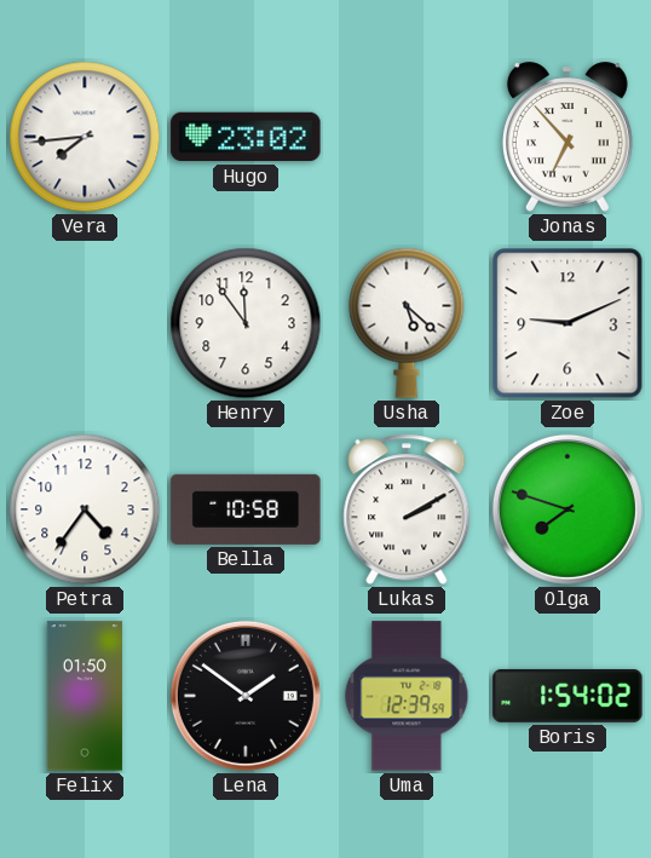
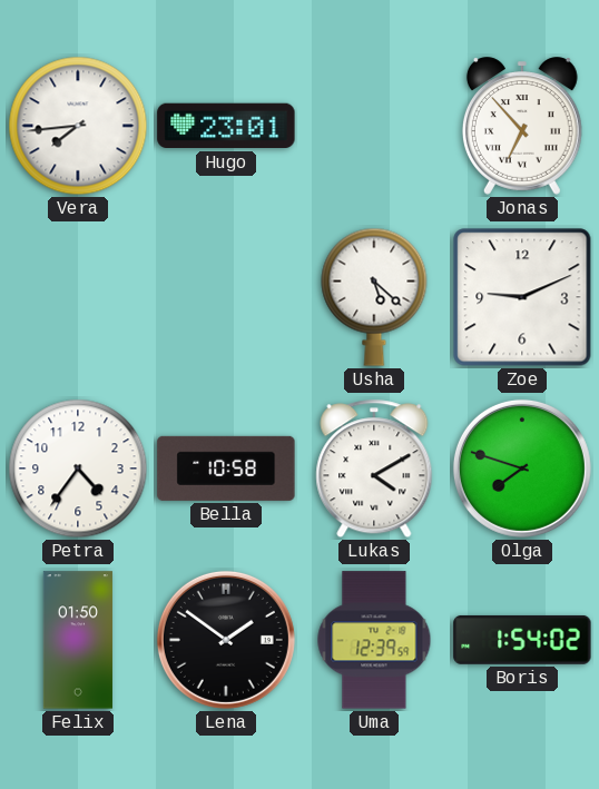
Hugo: 23:02 -> 23:01 (226, 126)
Henry: 11:54 -> none (246, 323)
Lukas: 2:10 -> 4:10 (374, 469)
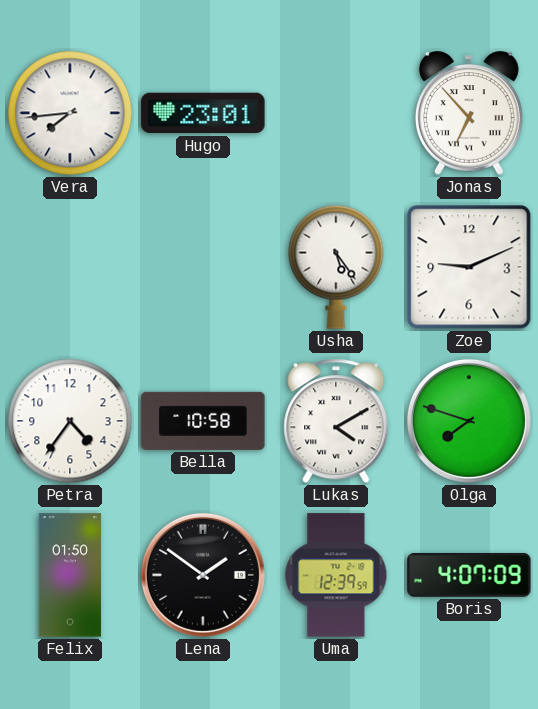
Usha: 5:22 -> 5:24 (336, 267)
Boris: 1:54 -> 4:07 (469, 575)
